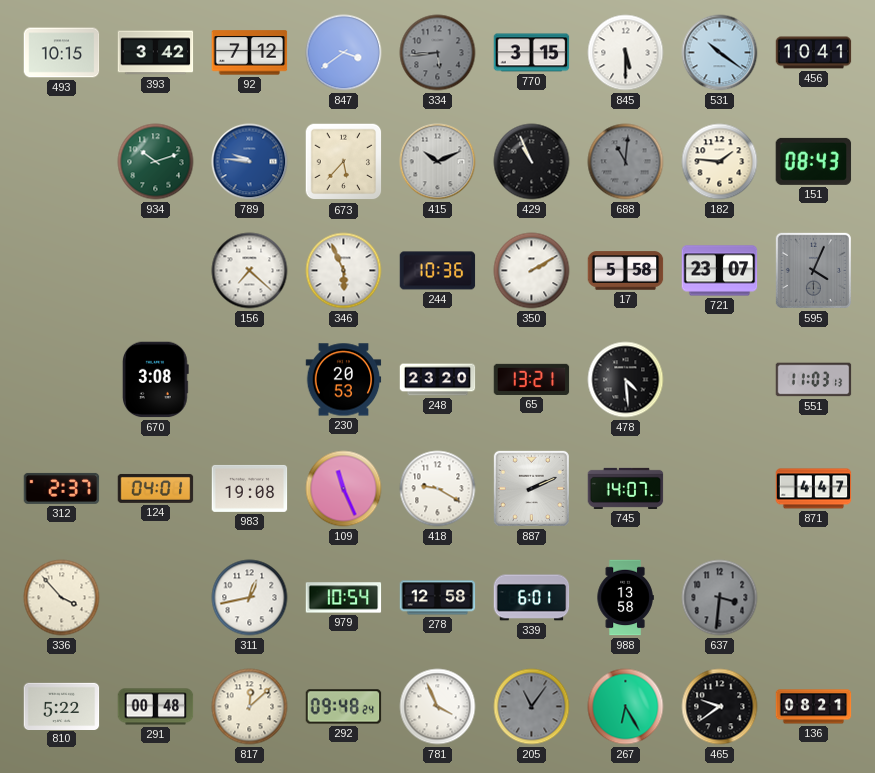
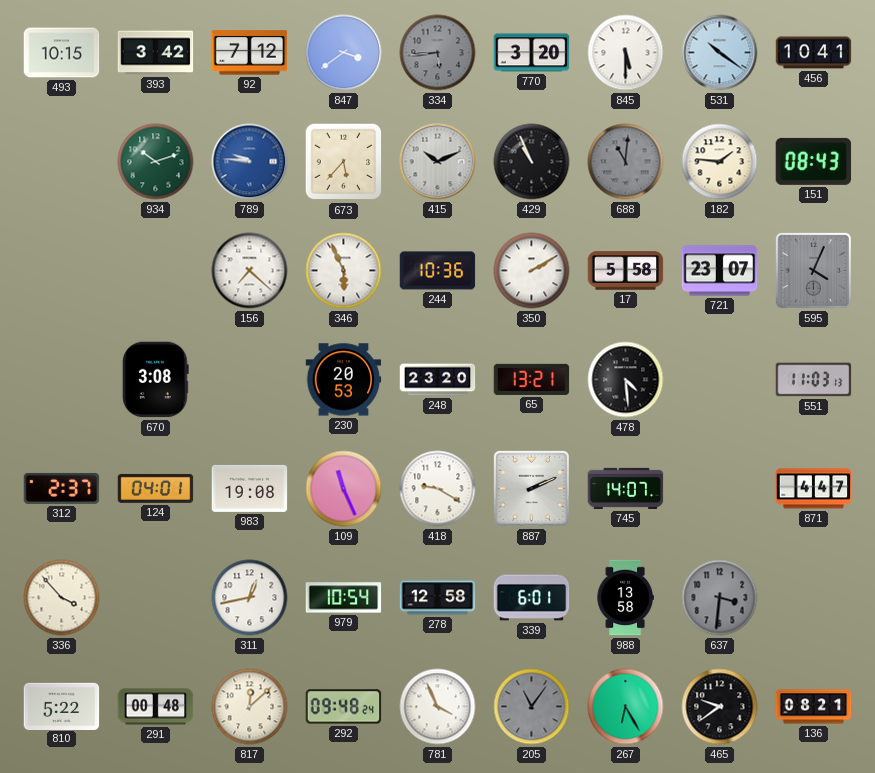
770: 3:15 -> 3:20 (532, 53)
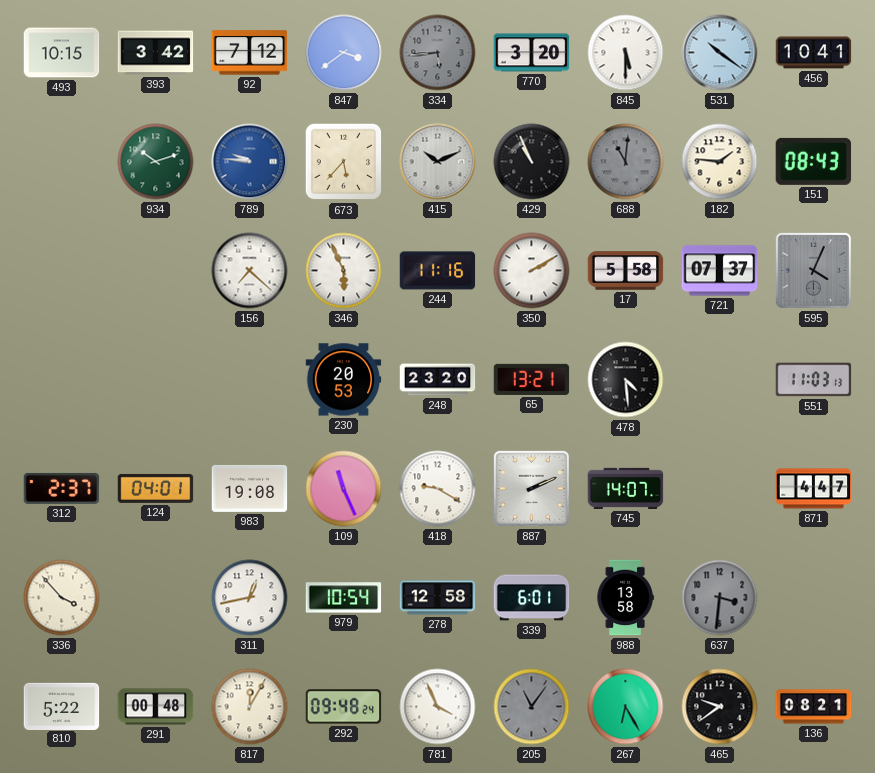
244: 10:36 -> 11:16 (438, 271)
721: 23:07 -> 07:37 (720, 271)
670: 3:08 -> none (155, 380)
817: 12:08 -> 12:05 (250, 707)
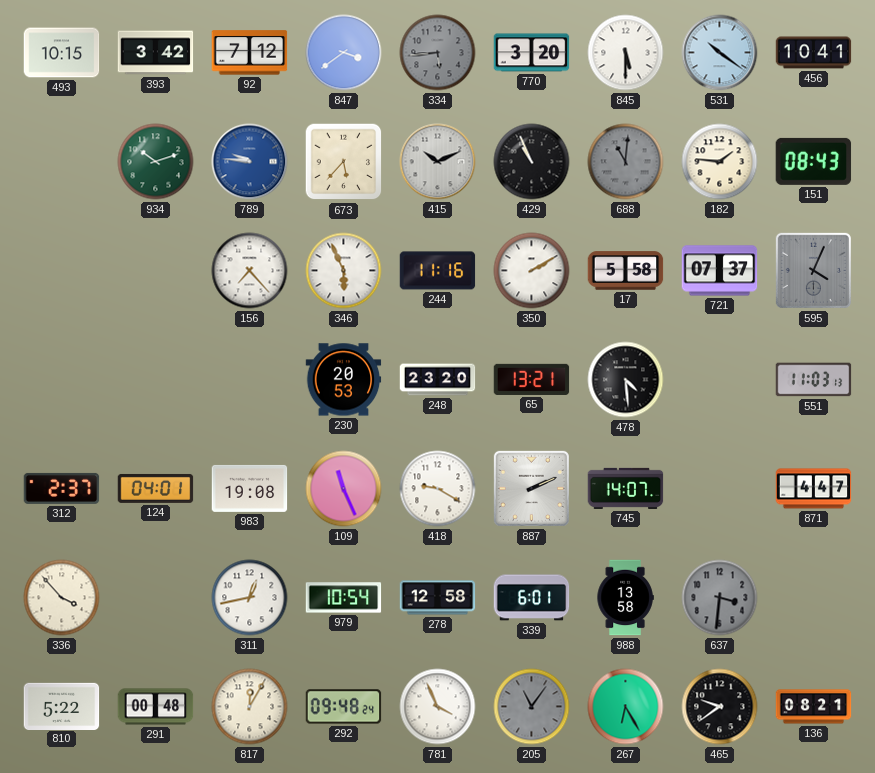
156: 7:22 -> 7:23 (250, 271)
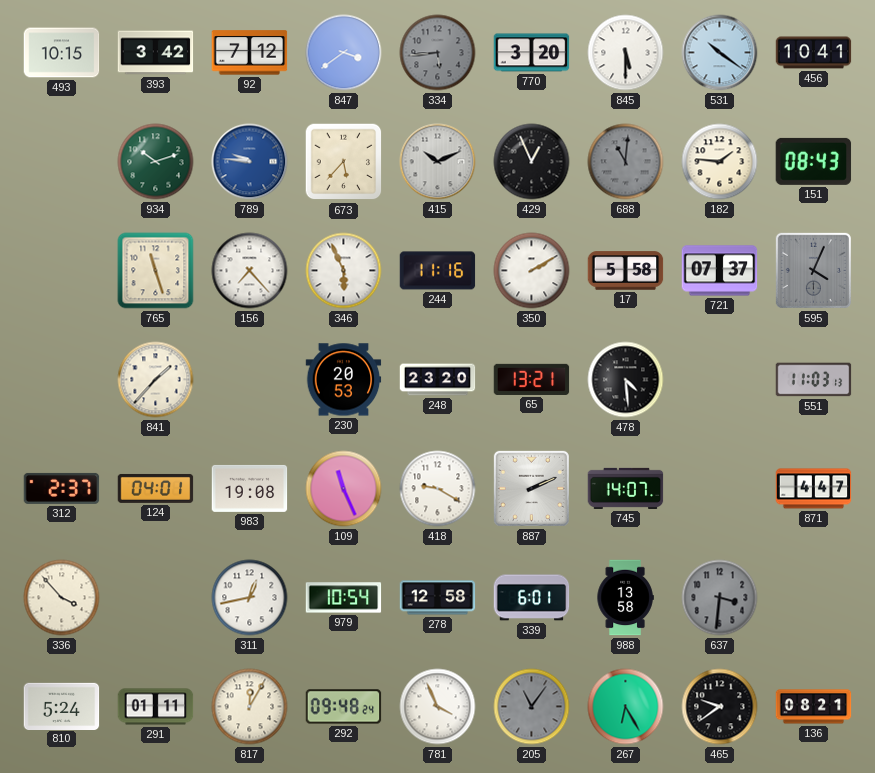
429: 10:56 -> 12:56 (532, 162)
765: none -> 11:27 (156, 271)
841: none -> 1:37 (156, 380)
810: 5:22 -> 5:24 (62, 706)
291: 00:48 -> 01:11 (156, 707)
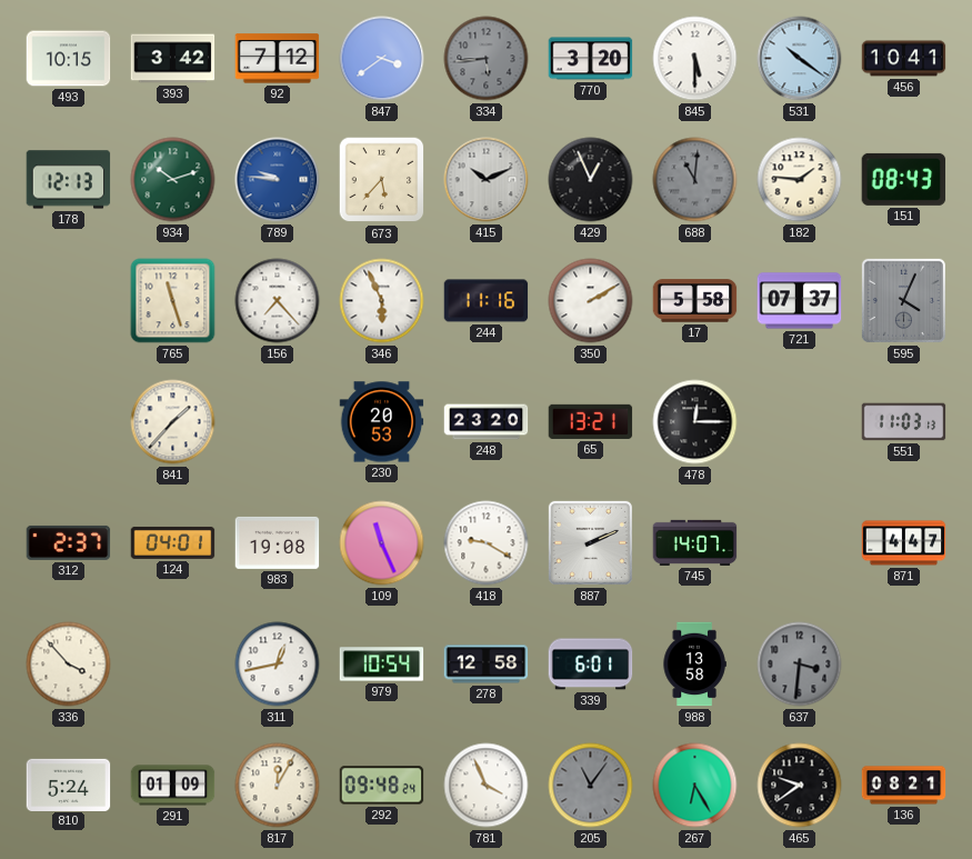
178: none -> 12:13 (69, 180)
478: 4:29 -> 12:15 (695, 422)
291: 01:11 -> 01:09 (173, 786)
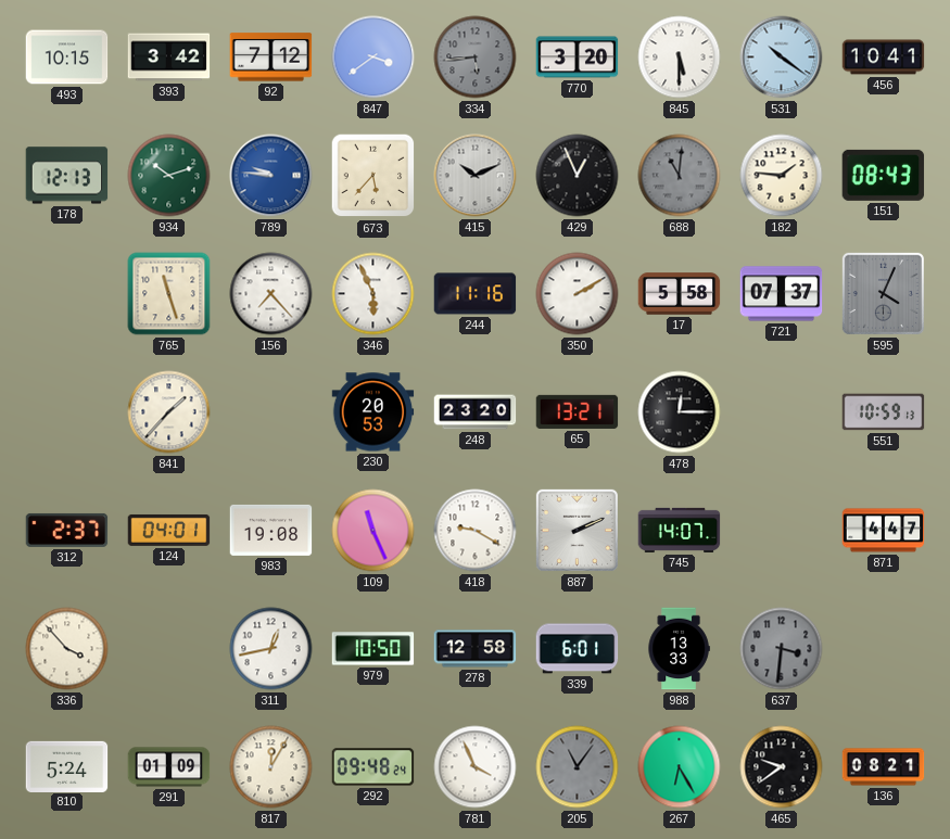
551: 11:03 -> 10:59 (884, 412)
979: 10:54 -> 10:50 (373, 649)
988: 13:58 -> 13:33 (679, 649)
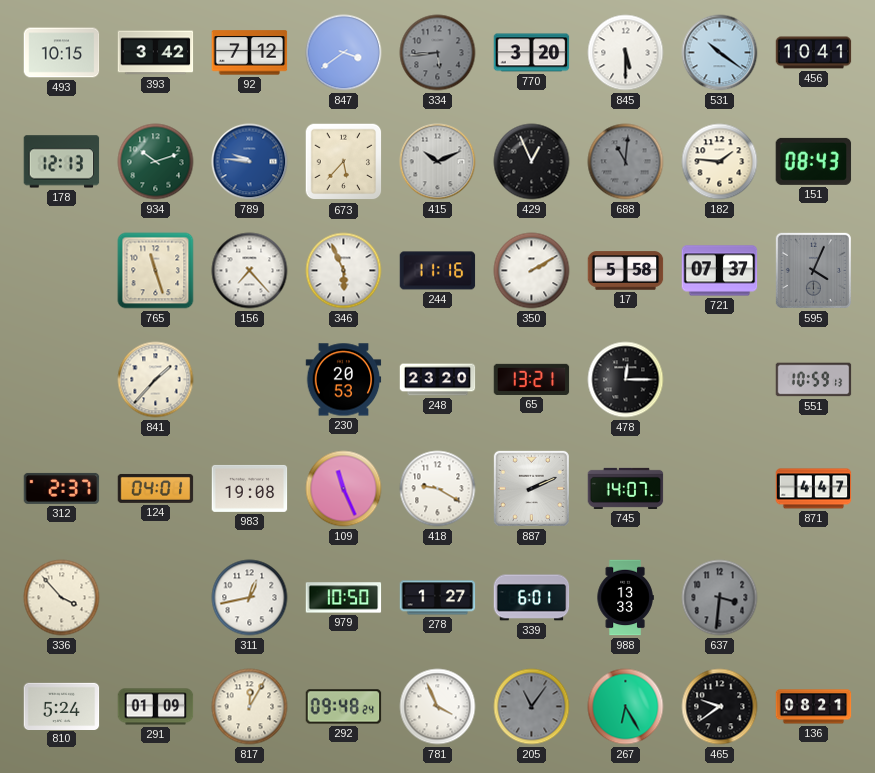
278: 12:58 -> 1:27 (438, 598)
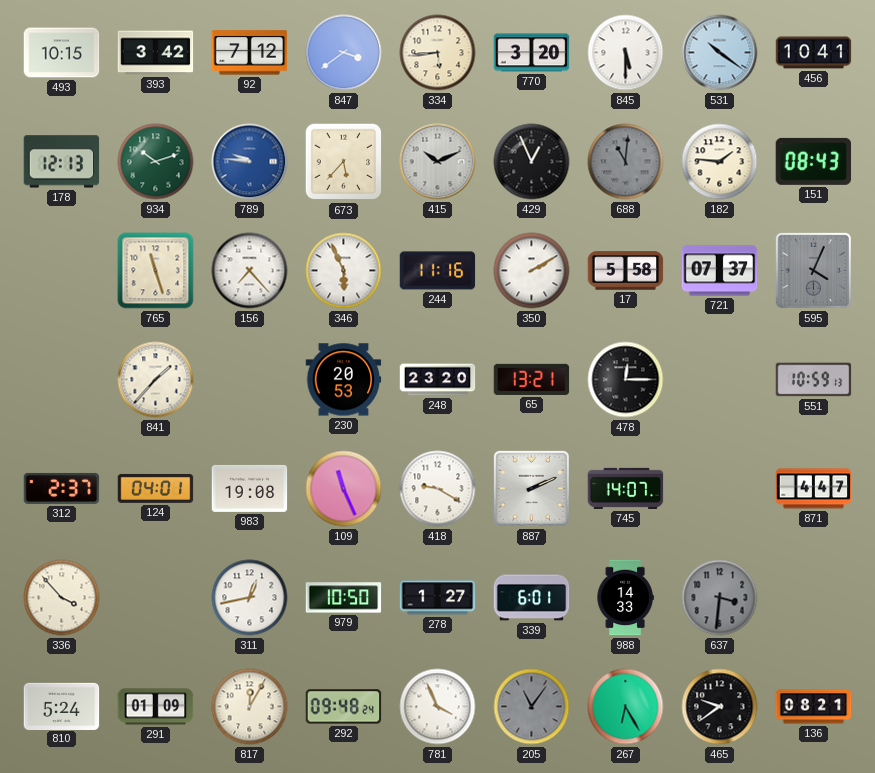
334 dial: grey -> cream (438, 53)
988: 13:33 -> 14:33 (625, 598)
